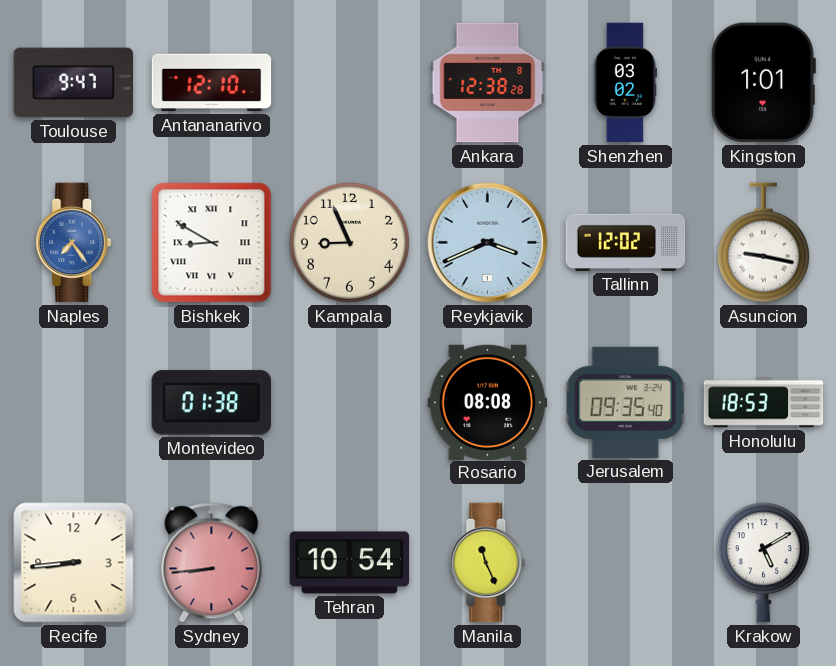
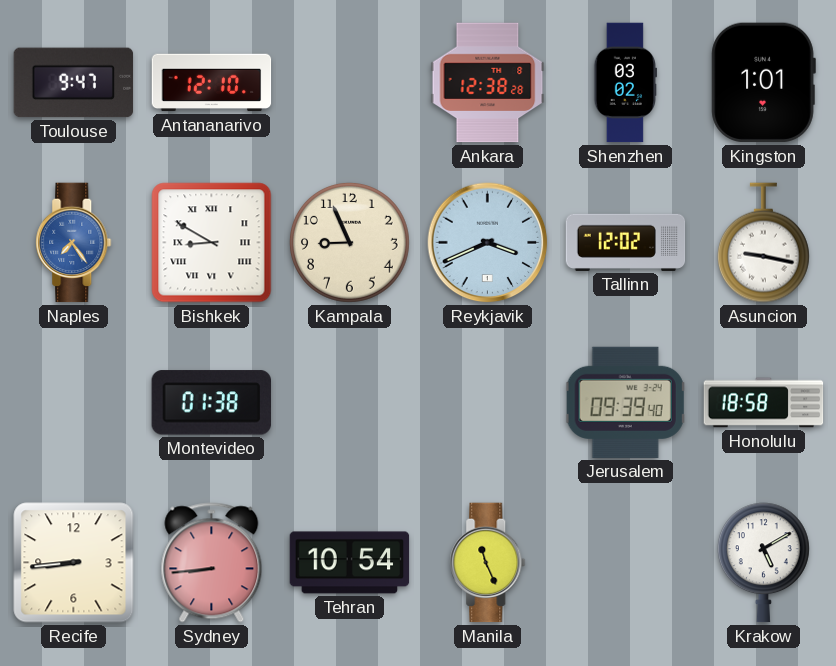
Rosario: 08:08 -> none (488, 402)
Jerusalem: 09:35 -> 09:39 (626, 402)
Honolulu: 18:53 -> 18:58 (764, 403)
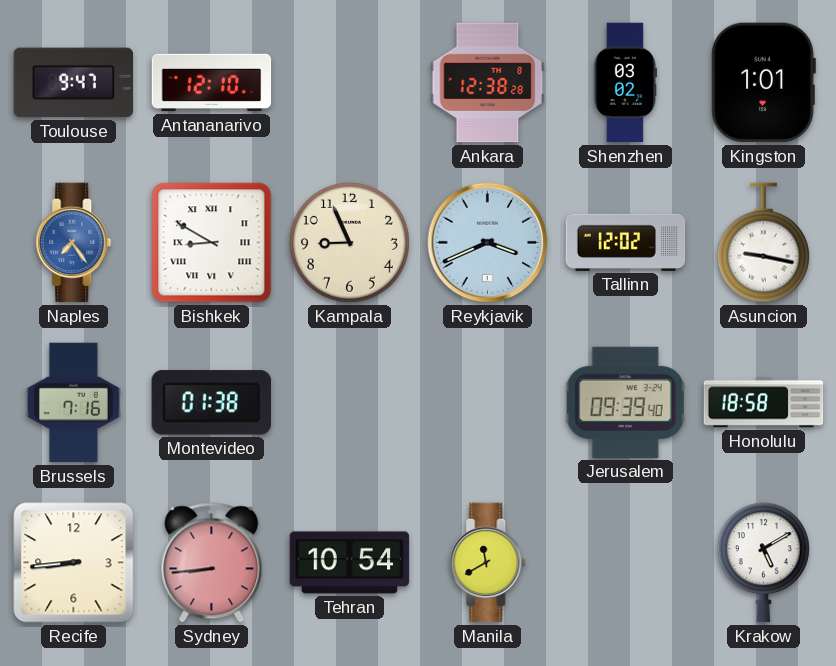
Brussels: none -> 7:16 (73, 403)
Manila: 11:26 -> 11:40 (488, 563)
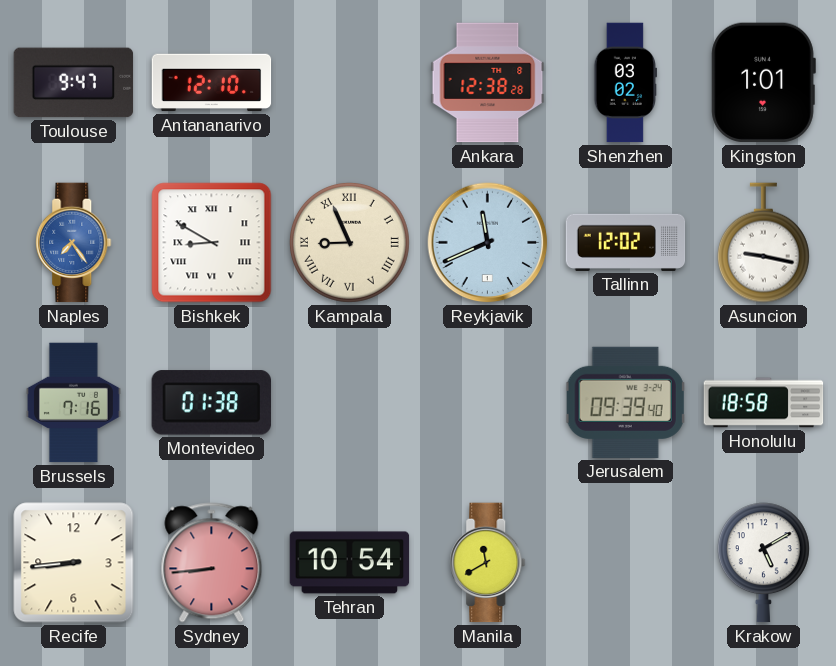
Kampala numerals: Arabic -> Roman (349, 242)
Reykjavik: 3:41 -> 11:41 (488, 243)
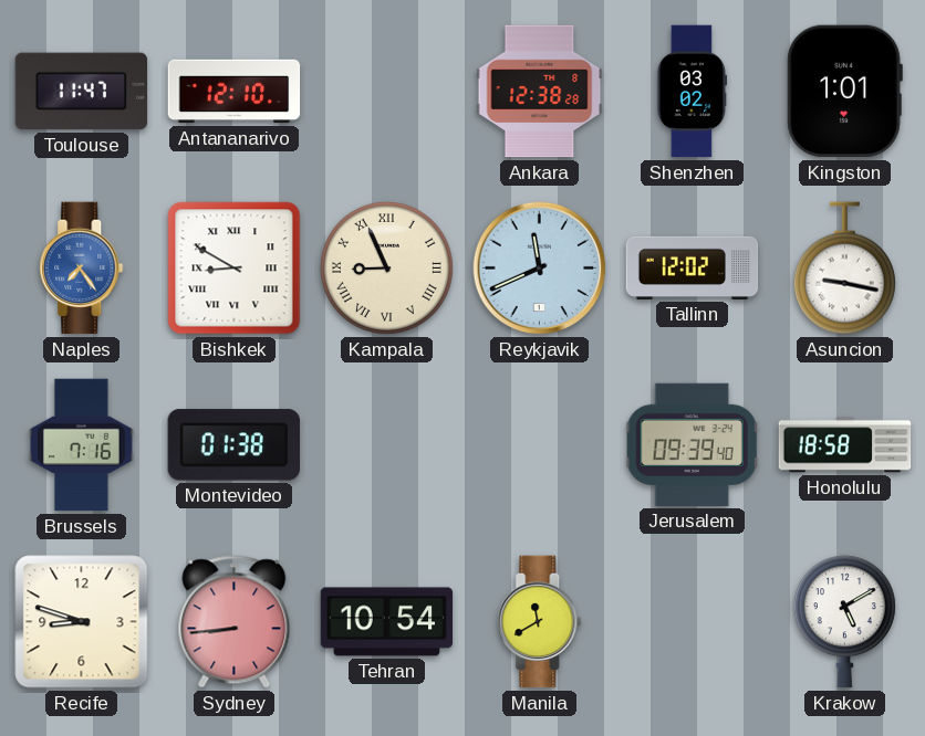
Toulouse: 9:47 -> 11:47 (82, 92)
Recife: 8:44 -> 8:48 (82, 622)
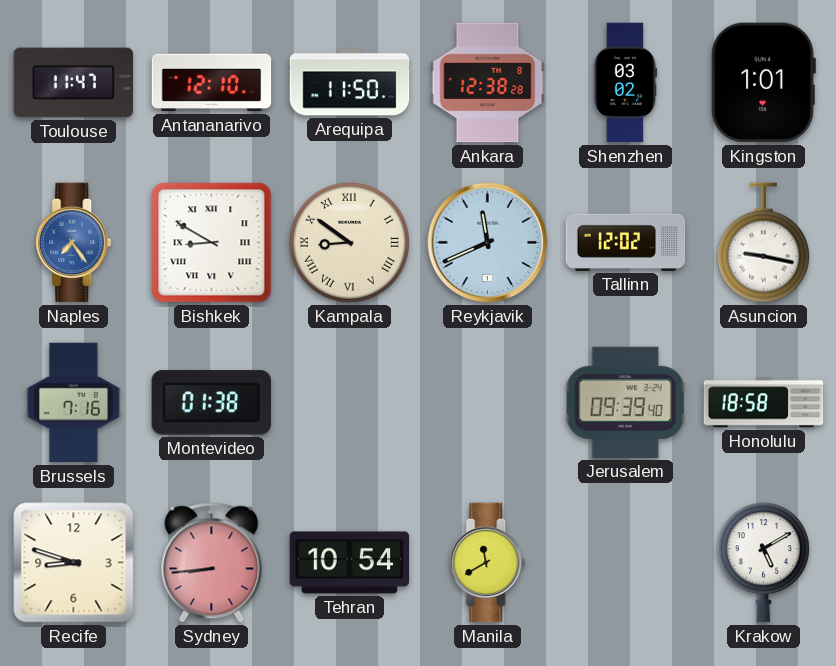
Arequipa: none -> 11:50 (350, 83)
Kampala: 8:56 -> 8:51 (349, 242)
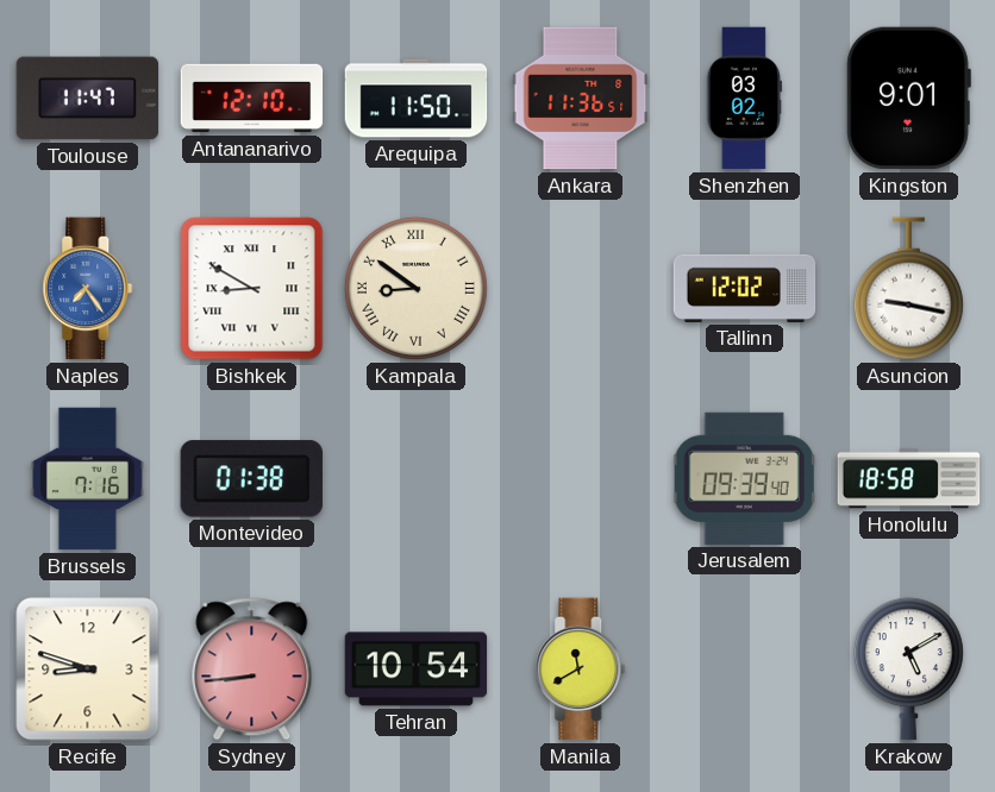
Ankara: 12:38 -> 11:36 (581, 99)
Kingston: 1:01 -> 9:01 (908, 99)
Reykjavik: 11:41 -> none (488, 243)
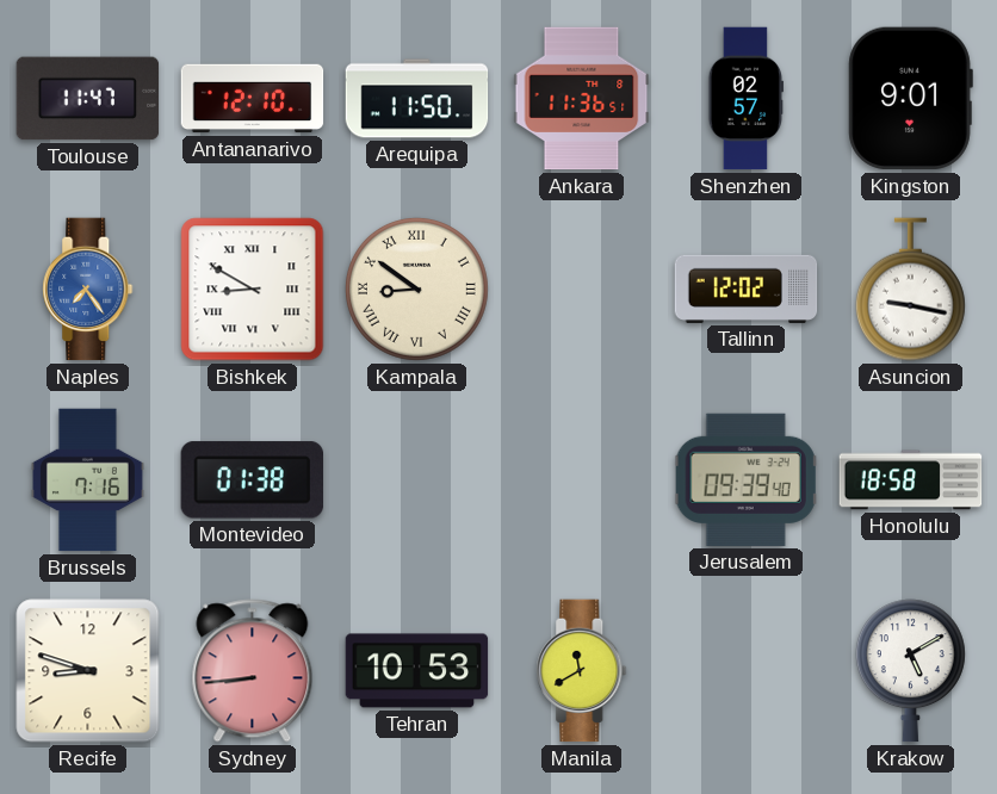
Shenzhen: 03:02 -> 02:57 (745, 99)
Tehran: 10:54 -> 10:53 (417, 671)
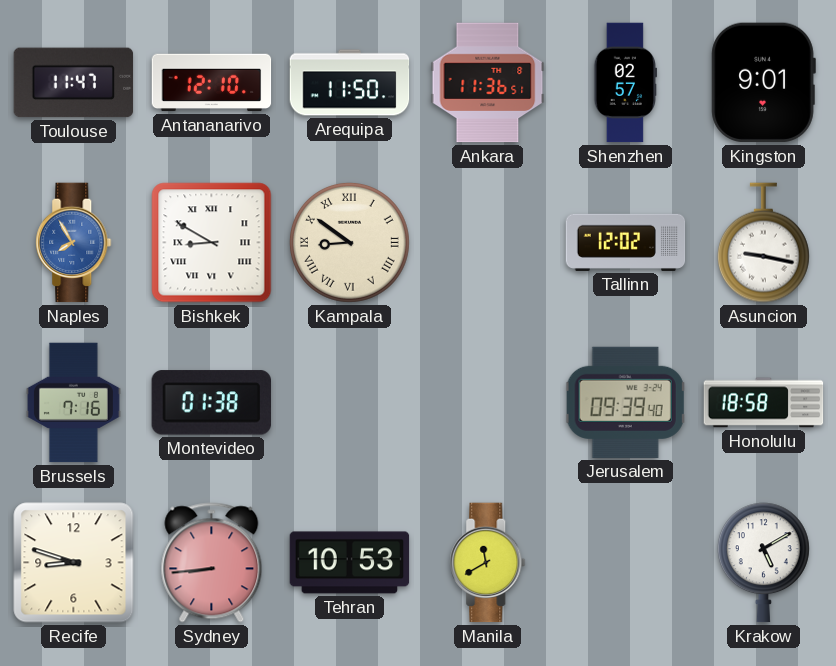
Naples: 7:24 -> 7:55 (74, 243)
